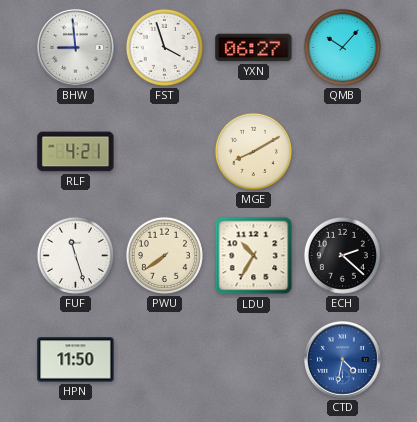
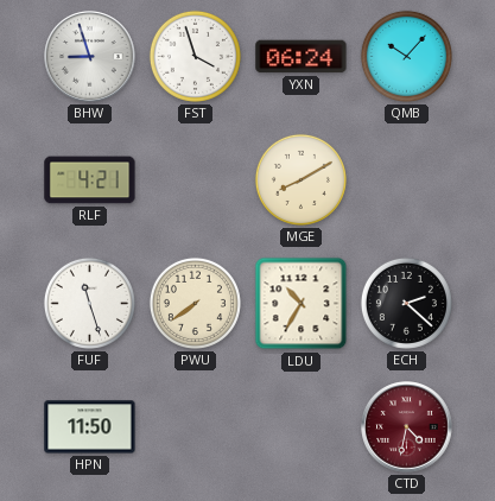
BHW: 8:59 -> 8:57 (90, 57)
YXN: 06:27 -> 06:24 (302, 57)
CTD dial: blue -> burgundy (407, 427)
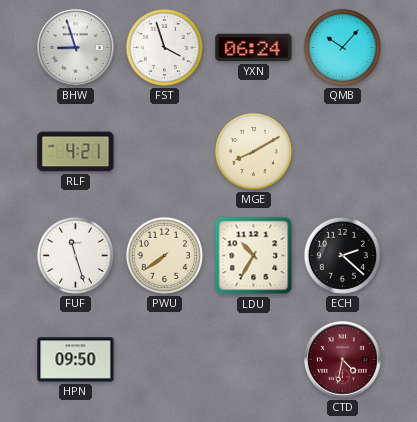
HPN: 11:50 -> 09:50 (76, 360)
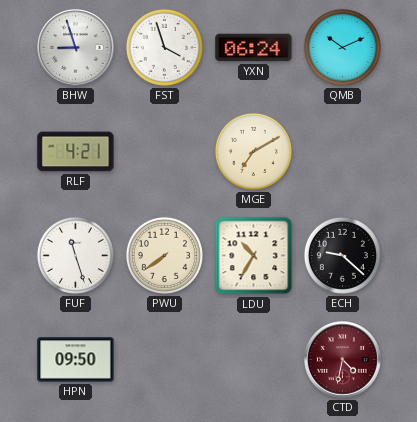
QMB: 10:07 -> 10:11 (342, 47)
MGE: 8:10 -> 7:10 (253, 151)
ECH: 2:22 -> 9:22 (342, 255)
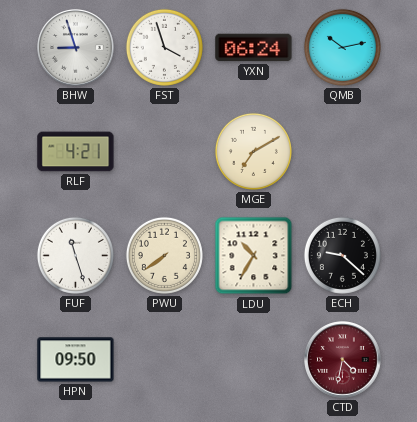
QMB: 10:11 -> 10:13 (342, 47)
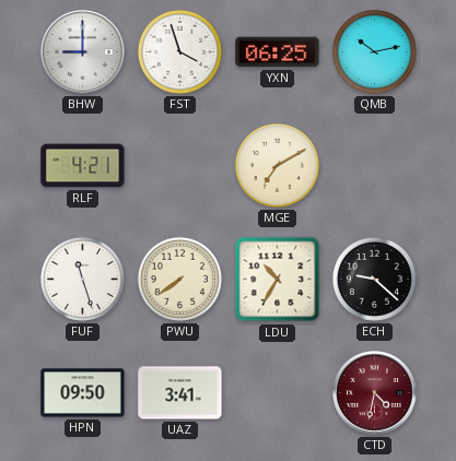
BHW: 8:57 -> 9:00 (83, 52)
YXN: 06:24 -> 06:25 (278, 52)
UAZ: none -> 3:41 (180, 393)
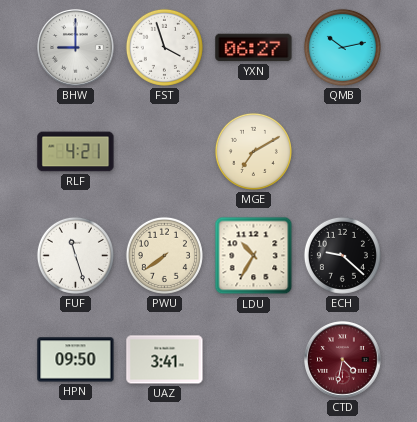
YXN: 06:25 -> 06:27 (254, 48)
